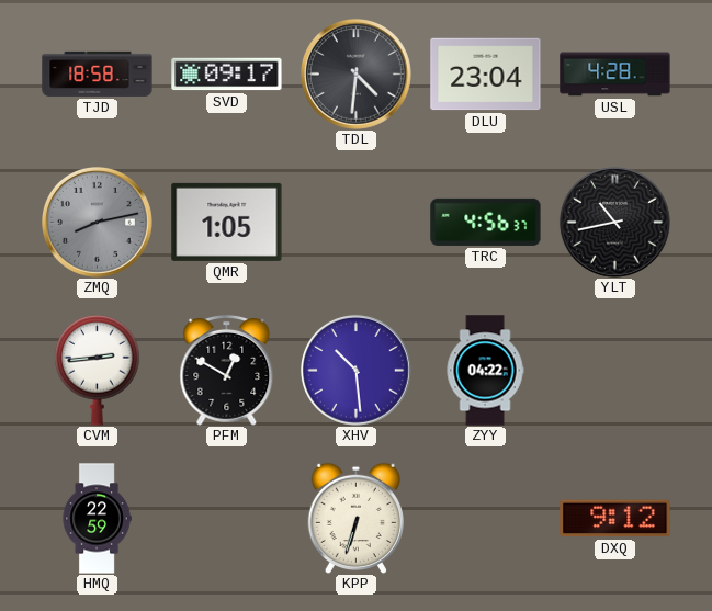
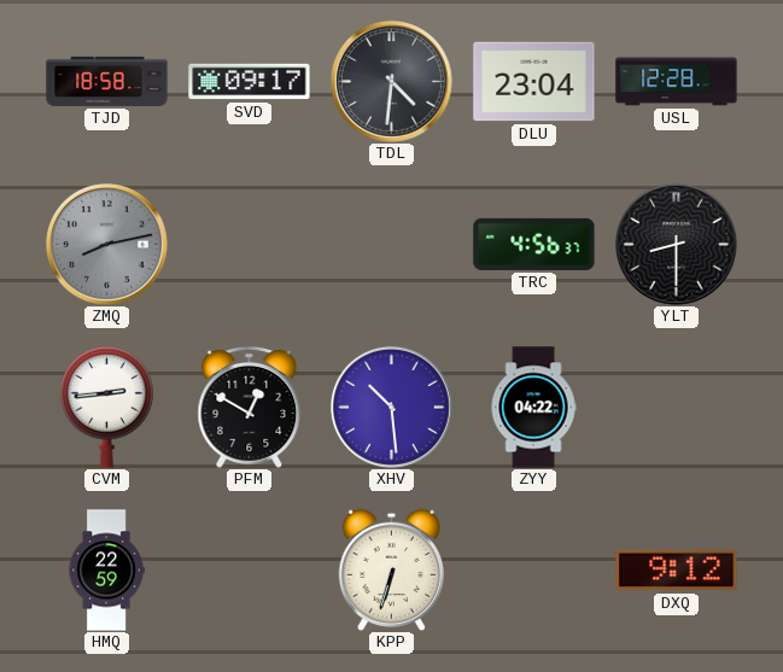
USL: 4:28 -> 12:28 (677, 82)
QMR: 1:05 -> none (227, 222)
YLT: 10:43 -> 8:30 (676, 244)
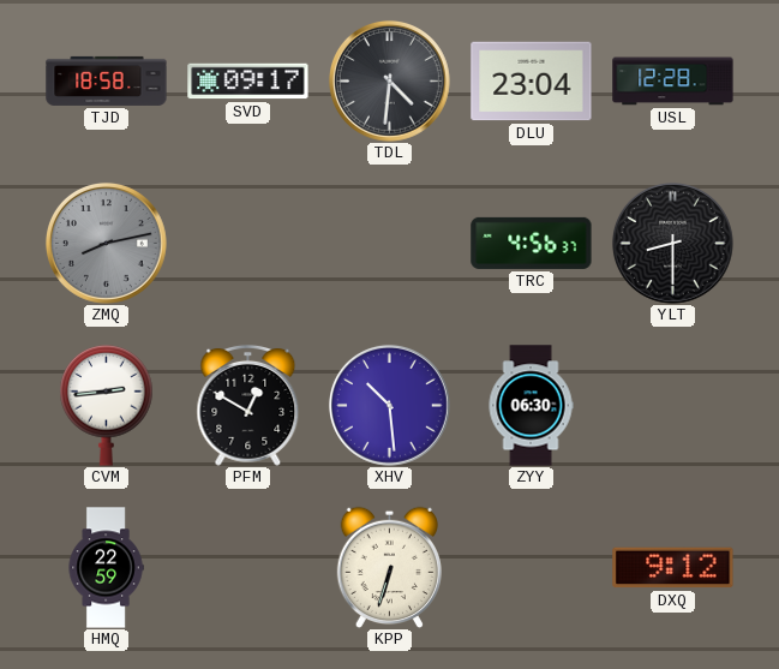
ZYY: 04:22 -> 06:30 (531, 406)
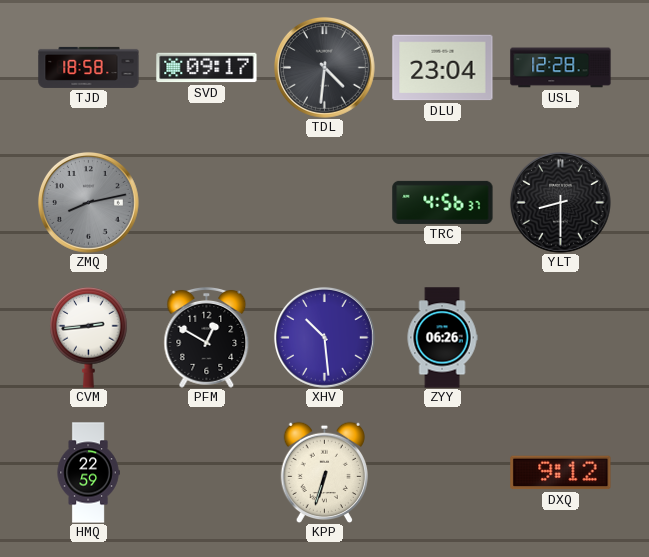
ZYY: 06:30 -> 06:26 (442, 338)
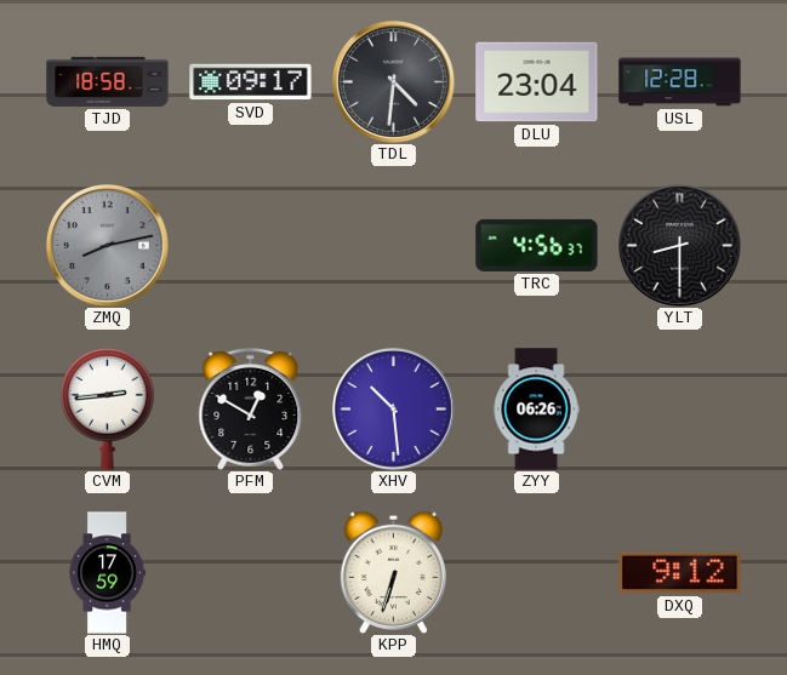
HMQ: 22:59 -> 17:59 (107, 573)
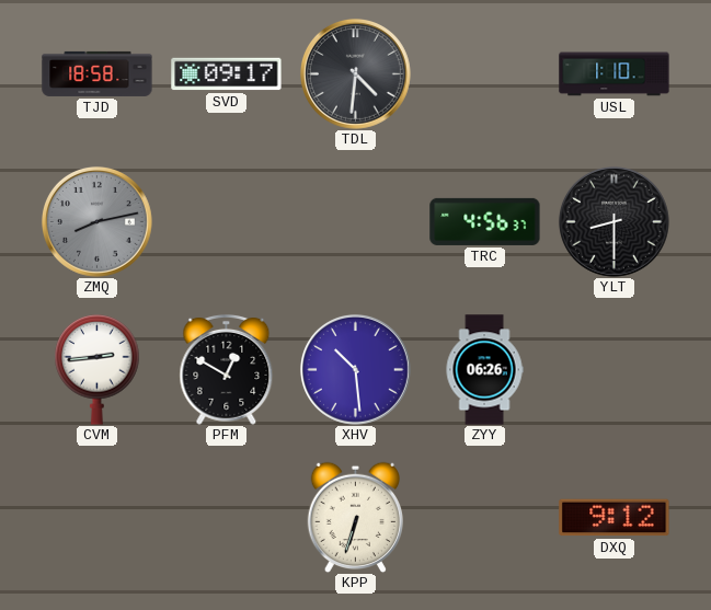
DLU: 23:04 -> none (537, 82)
USL: 12:28 -> 1:10 (615, 74)
HMQ: 17:59 -> none (107, 573)
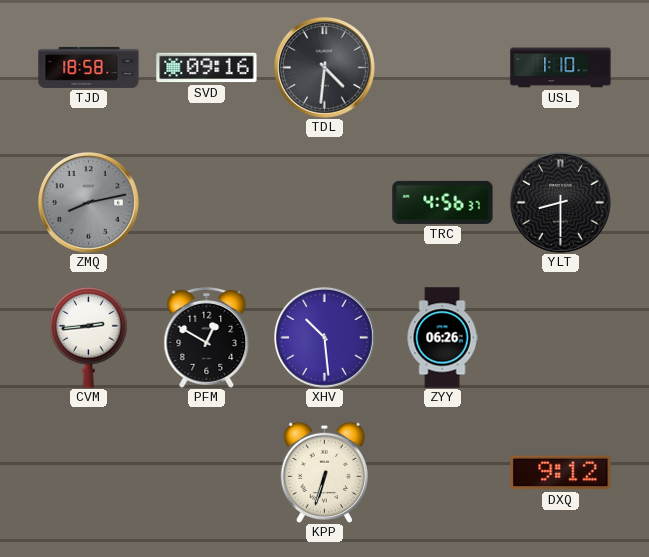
SVD: 09:17 -> 09:16 (207, 68)
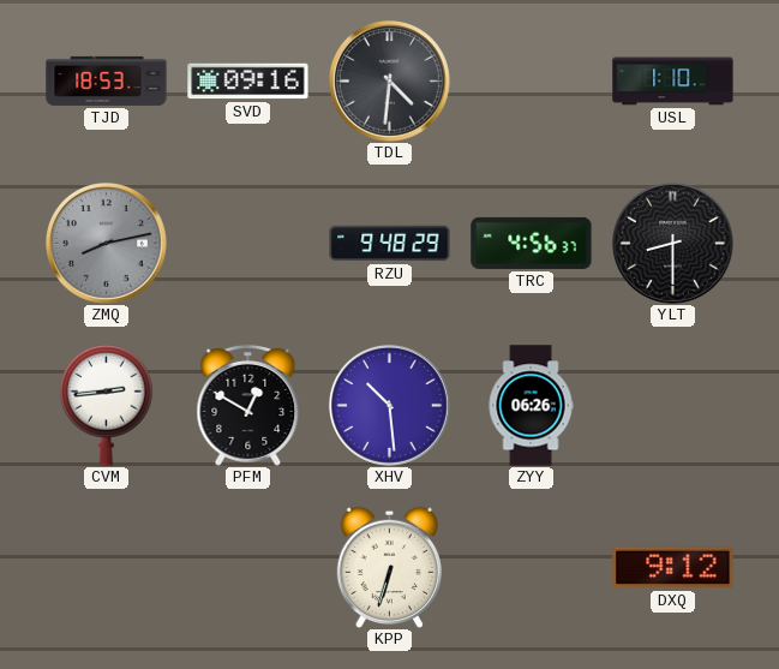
TJD: 18:58 -> 18:53 (107, 80)
RZU: none -> 9:48 (390, 244)
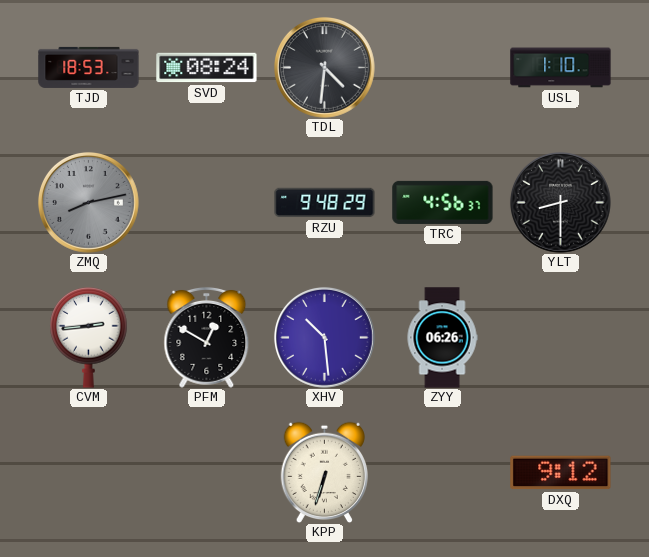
SVD: 09:16 -> 08:24 (207, 68)
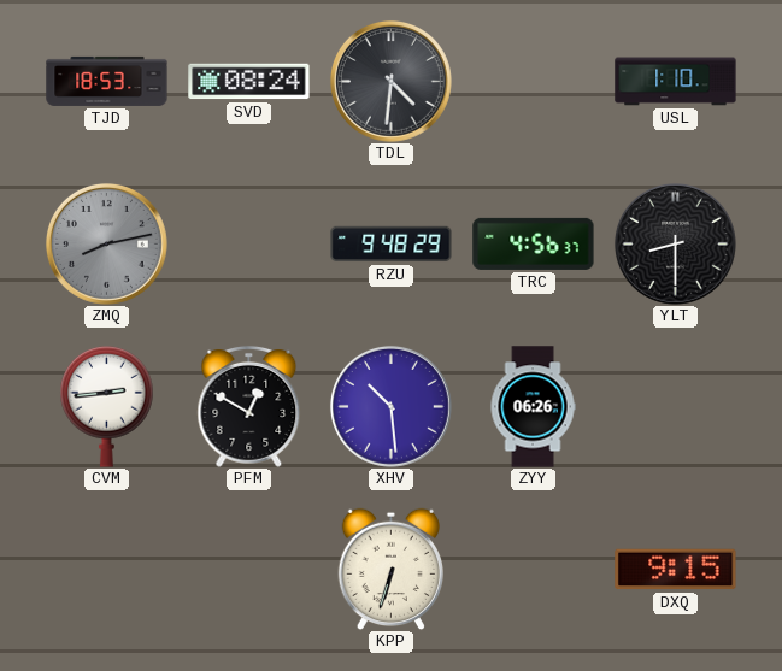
DXQ: 9:12 -> 9:15 (676, 570)
